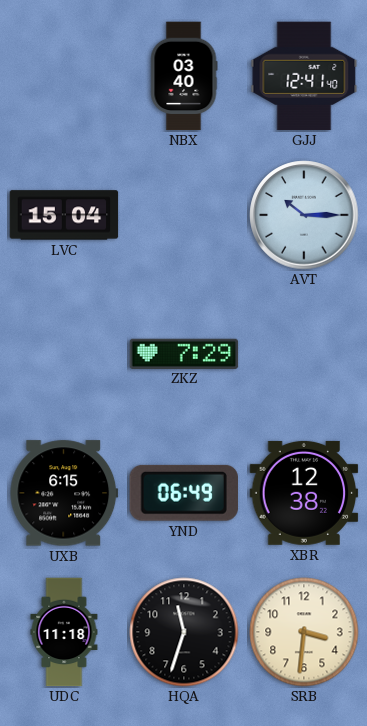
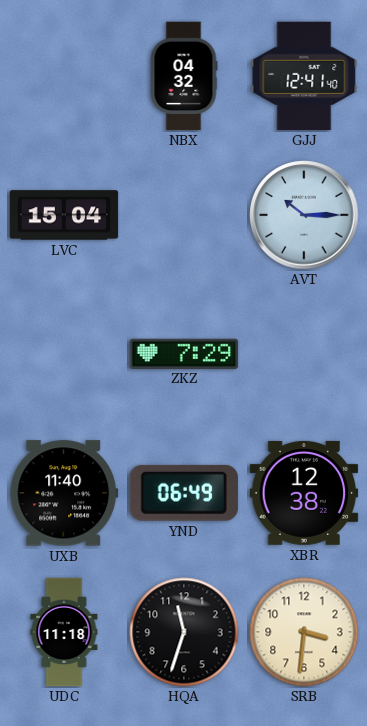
NBX: 03:40 -> 04:32 (184, 76)
UXB: 6:15 -> 11:40 (64, 493)
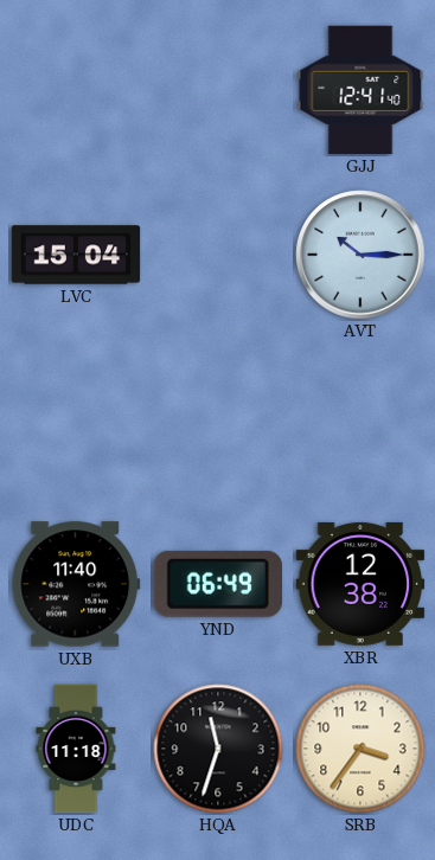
NBX: 04:32 -> none (184, 76)
ZKZ: 7:29 -> none (184, 353)
SRB: 3:31 -> 3:36 (360, 749)
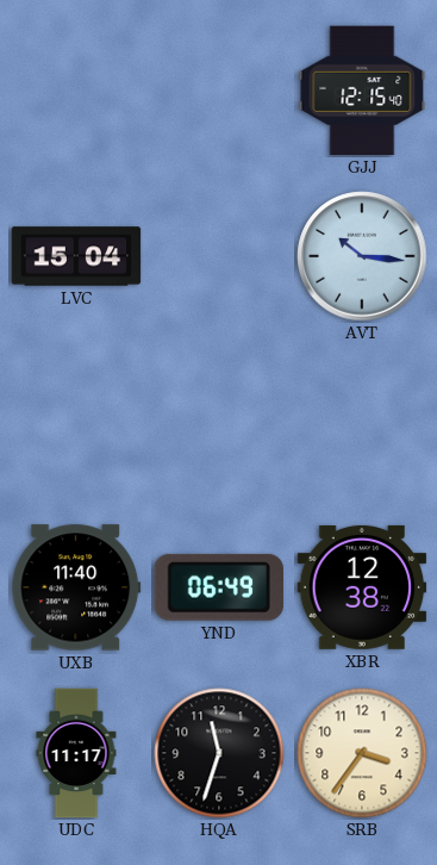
GJJ: 12:41 -> 12:15 (362, 91)
AVT: 10:15 -> 10:16 (362, 256)
UDC: 11:18 -> 11:17 (76, 753)
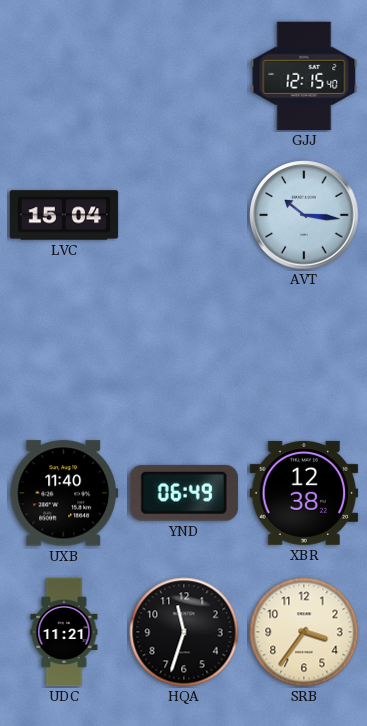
UDC: 11:17 -> 11:21 (64, 632)
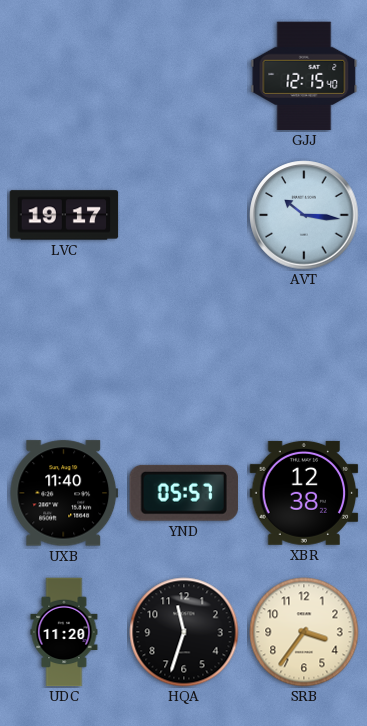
LVC: 15:04 -> 19:17 (64, 215)
YND: 06:49 -> 05:57 (184, 493)
UDC: 11:21 -> 11:20 (64, 632)
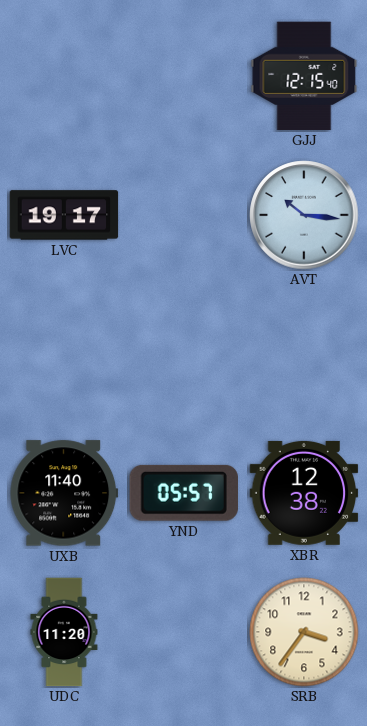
HQA: 11:33 -> none (184, 632)
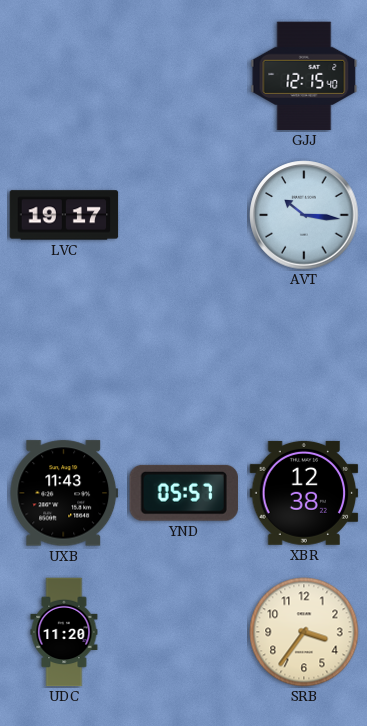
UXB: 11:40 -> 11:43 (64, 493)
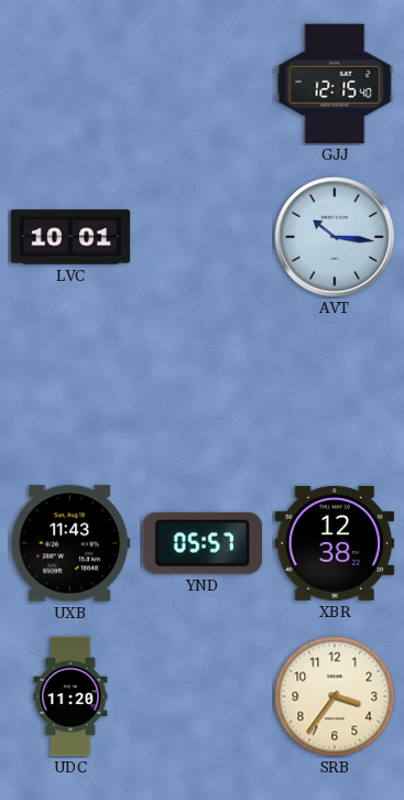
LVC: 19:17 -> 10:01 (70, 237)
